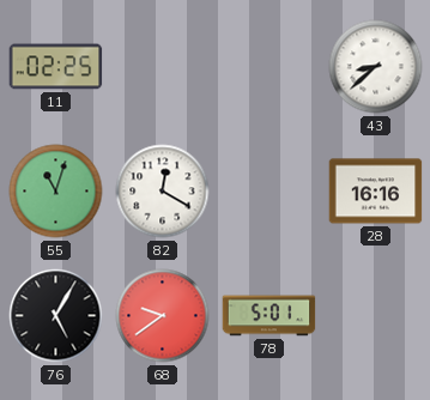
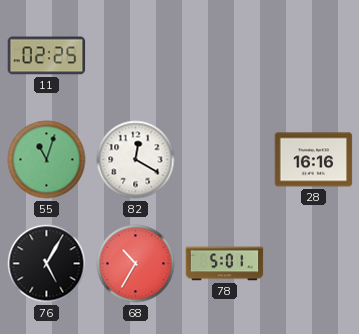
43: 8:38 -> none (376, 67)
68: 9:39 -> 10:35 (136, 264)
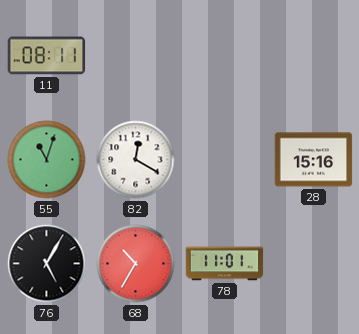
11: 02:25 -> 08:11 (47, 56)
28: 16:16 -> 15:16 (314, 160)
78: 5:01 -> 11:01 (225, 264)
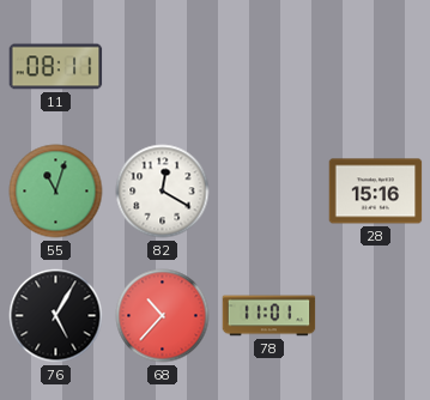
68: 10:35 -> 10:37 (163, 316)
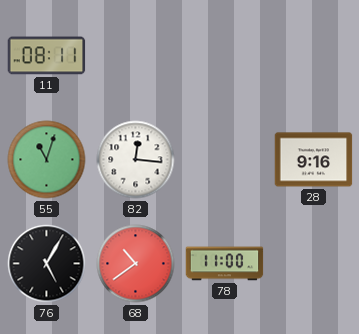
82: 12:20 -> 12:16 (136, 160)
28: 15:16 -> 9:16 (314, 160)
68: 10:37 -> 10:39 (136, 264)
78: 11:01 -> 11:00 (225, 264)
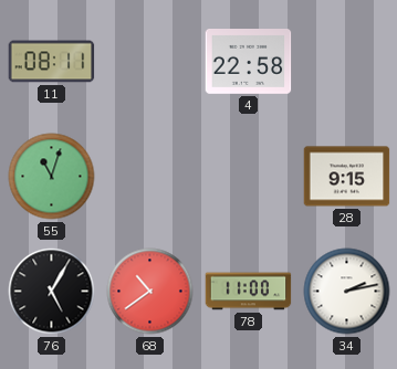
4: none -> 22:58 (249, 62)
82: 12:16 -> none (136, 160)
28: 9:16 -> 9:15 (347, 177)
34: none -> 2:13 (347, 292)
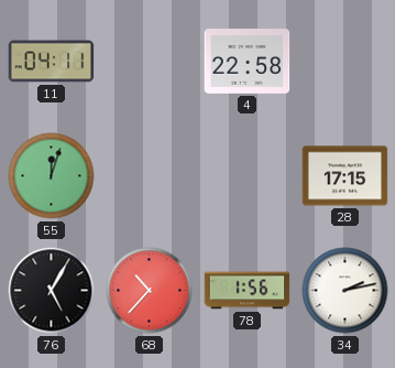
11: 08:11 -> 04:11 (52, 62)
55: 11:03 -> 12:03 (52, 176)
28: 9:15 -> 17:15 (345, 176)
68: 10:39 -> 10:37 (150, 291)
78: 11:00 -> 1:56 (248, 291)
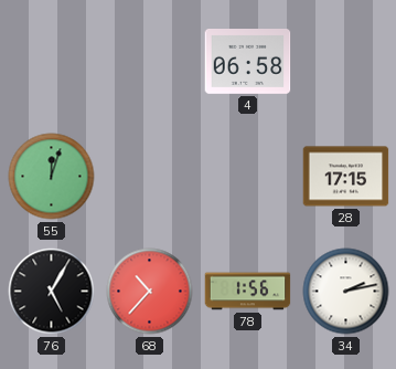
11: 04:11 -> none (52, 62)
4: 22:58 -> 06:58 (248, 62)
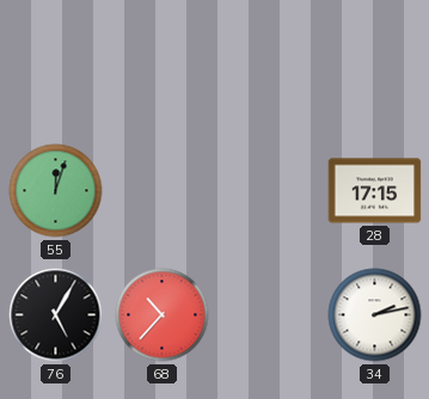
4: 06:58 -> none (248, 62)
78: 1:56 -> none (248, 292)
